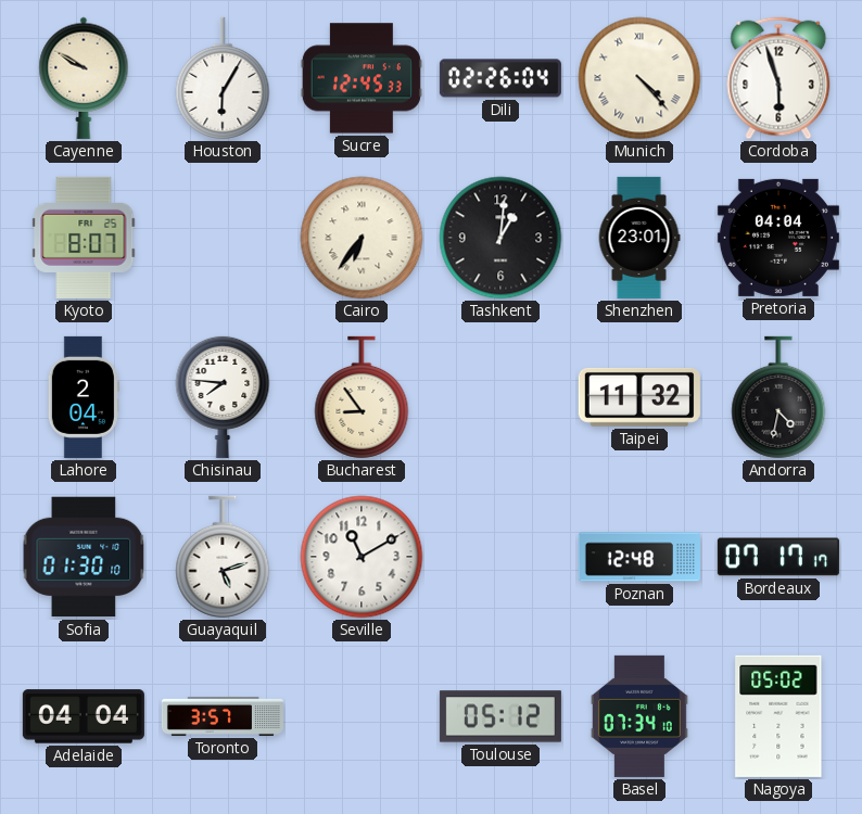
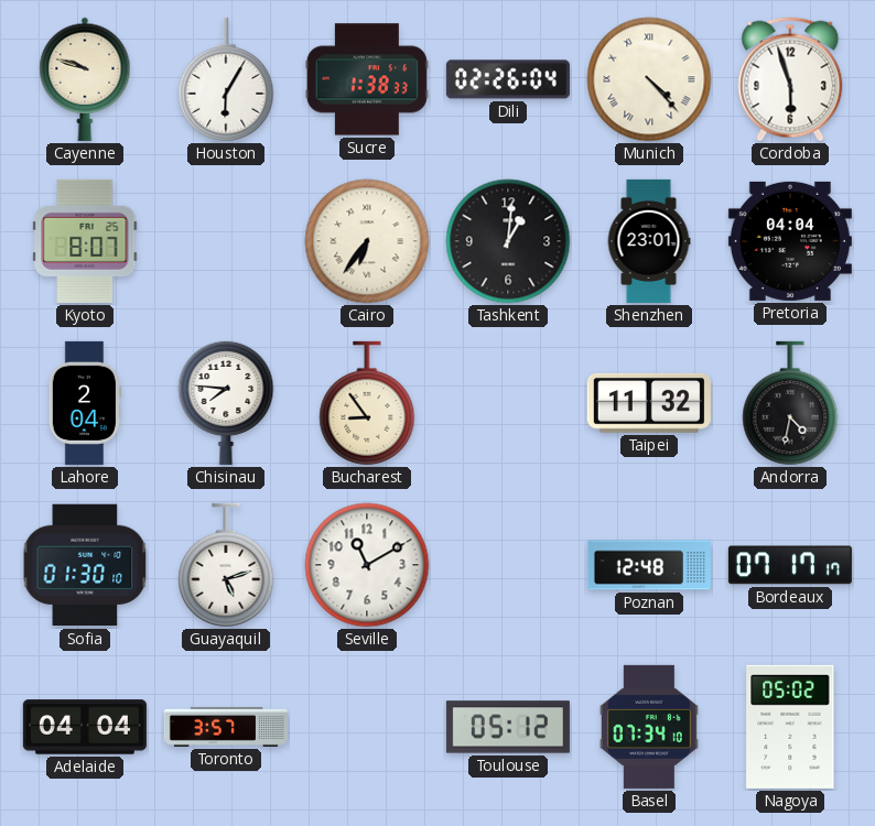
Cayenne: 9:50 -> 9:48 (85, 79)
Sucre: 12:45 -> 1:38 (367, 79)
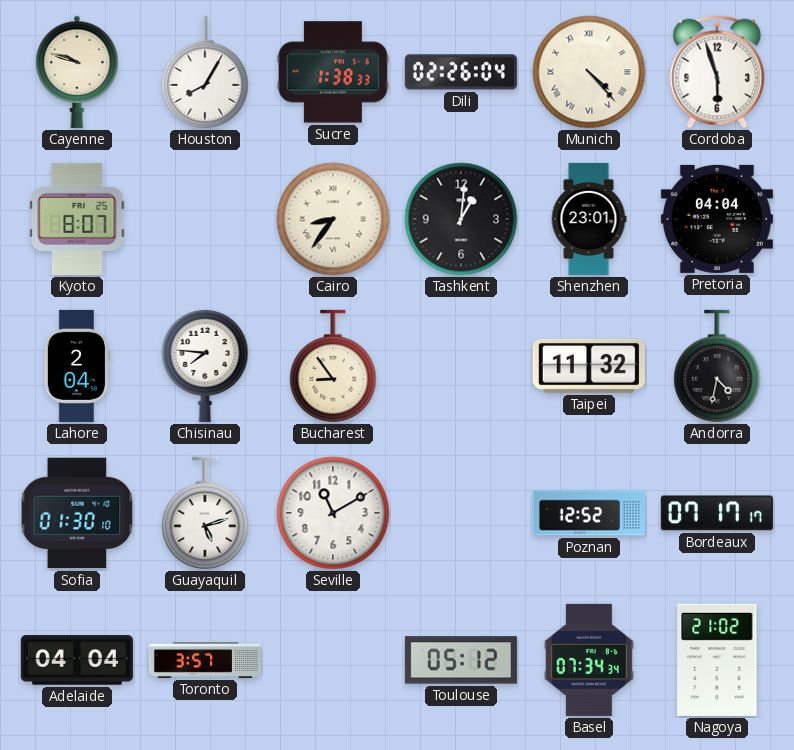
Houston: 6:05 -> 8:05 (205, 72)
Cairo: 6:36 -> 8:36 (333, 219)
Poznan: 12:48 -> 12:52 (589, 513)
Basel: 07:34:10 -> 07:34:34 (589, 660)
Nagoya: 05:02 -> 21:02 (717, 660)
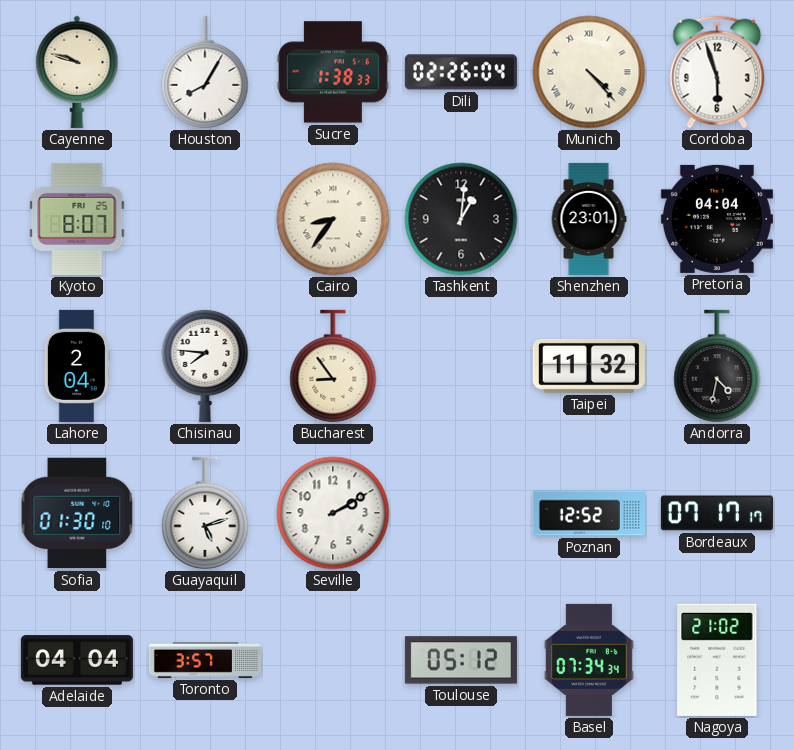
Seville: 11:10 -> 2:10 (333, 513)
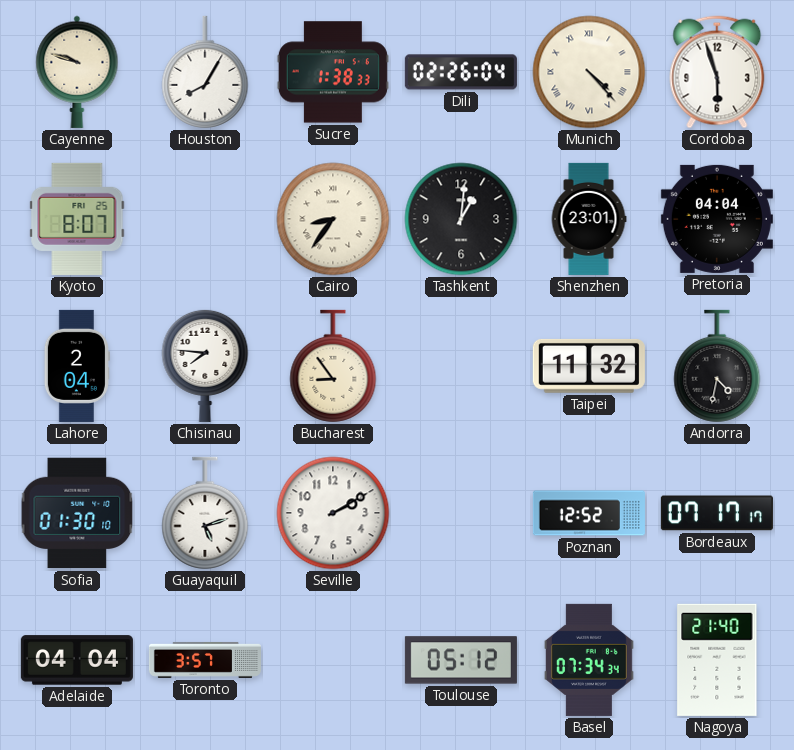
Nagoya: 21:02 -> 21:40 (717, 660)
